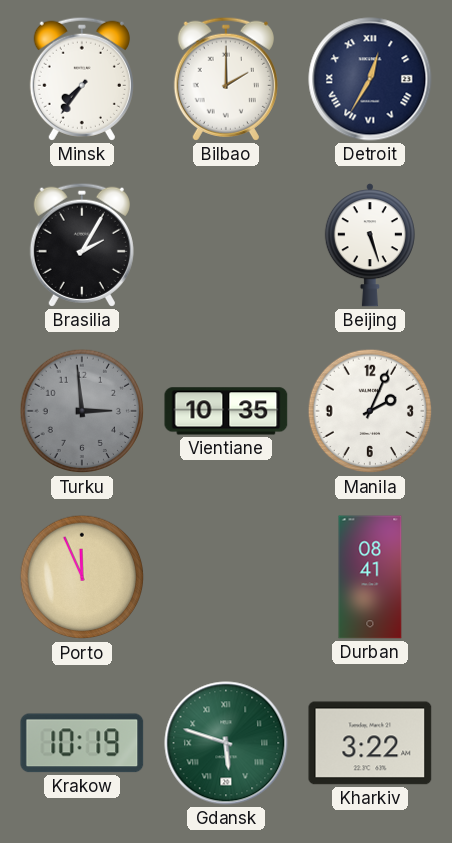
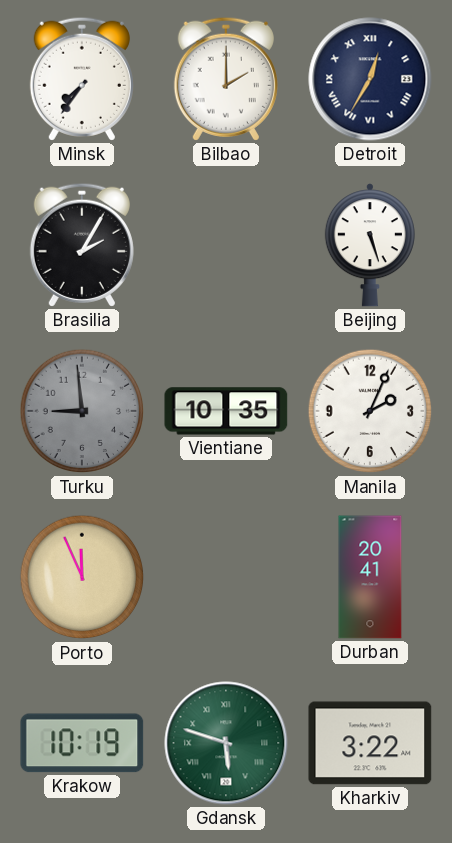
Turku: 2:59 -> 8:59 (82, 411)
Durban: 08:41 -> 20:41 (370, 577)
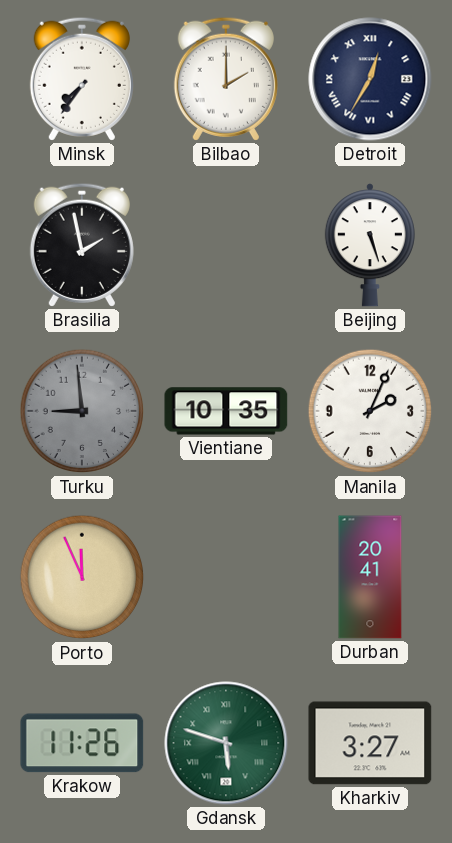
Brasilia: 2:05 -> 1:58 (82, 245)
Krakow: 10:19 -> 11:26 (82, 743)
Kharkiv: 3:22 -> 3:27 (370, 743)
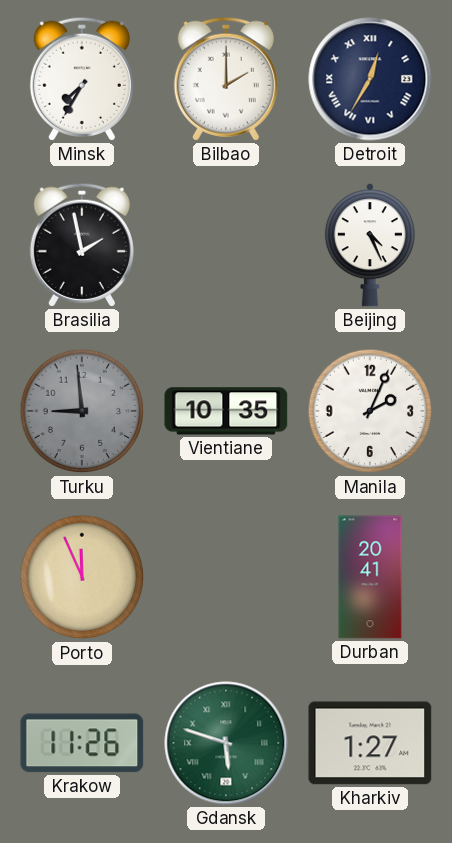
Minsk: 7:36 -> 7:35 (82, 79)
Beijing: 5:27 -> 4:26 (370, 245)
Kharkiv: 3:27 -> 1:27 (370, 743)
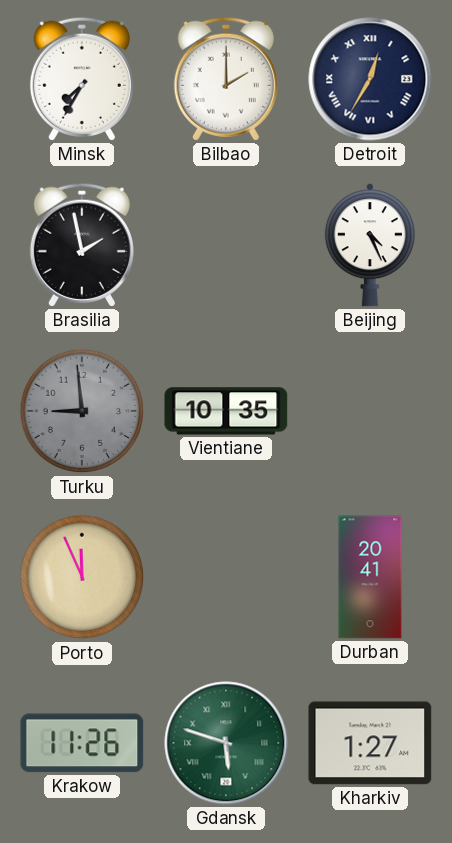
Manila: 2:04 -> none (370, 411)
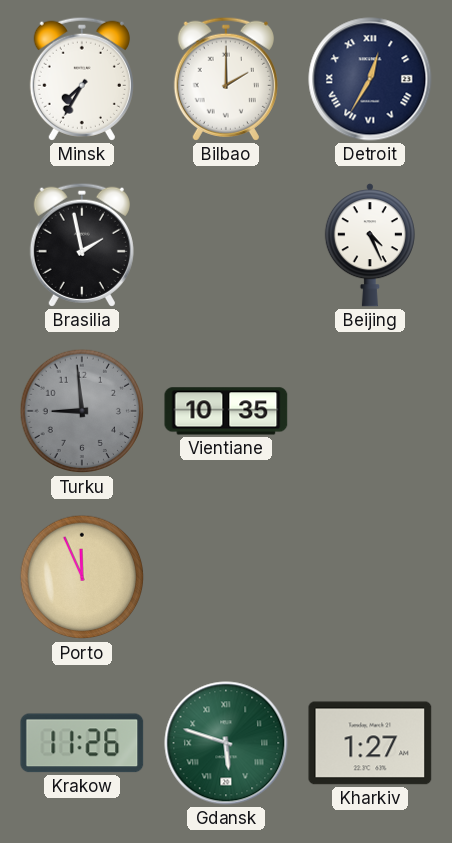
Durban: 20:41 -> none (370, 577)
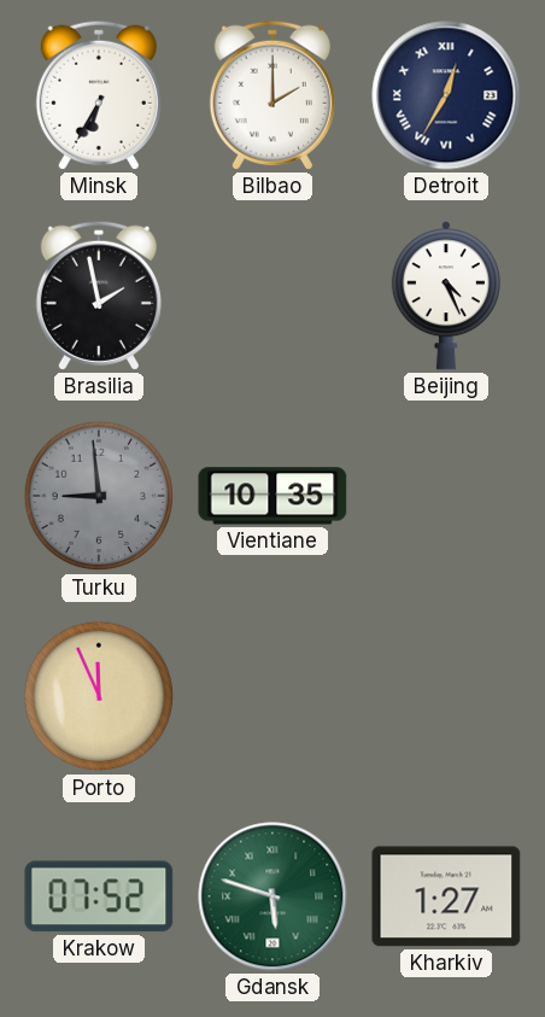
Minsk: 7:35 -> 6:35 (99, 95)
Krakow: 11:26 -> 07:52 (99, 896)
